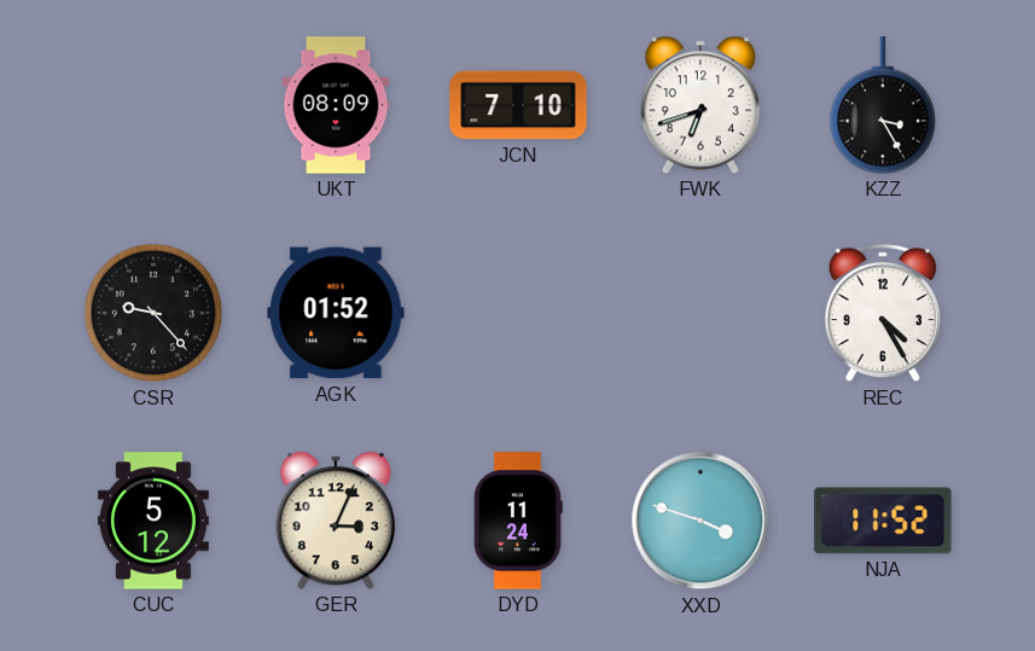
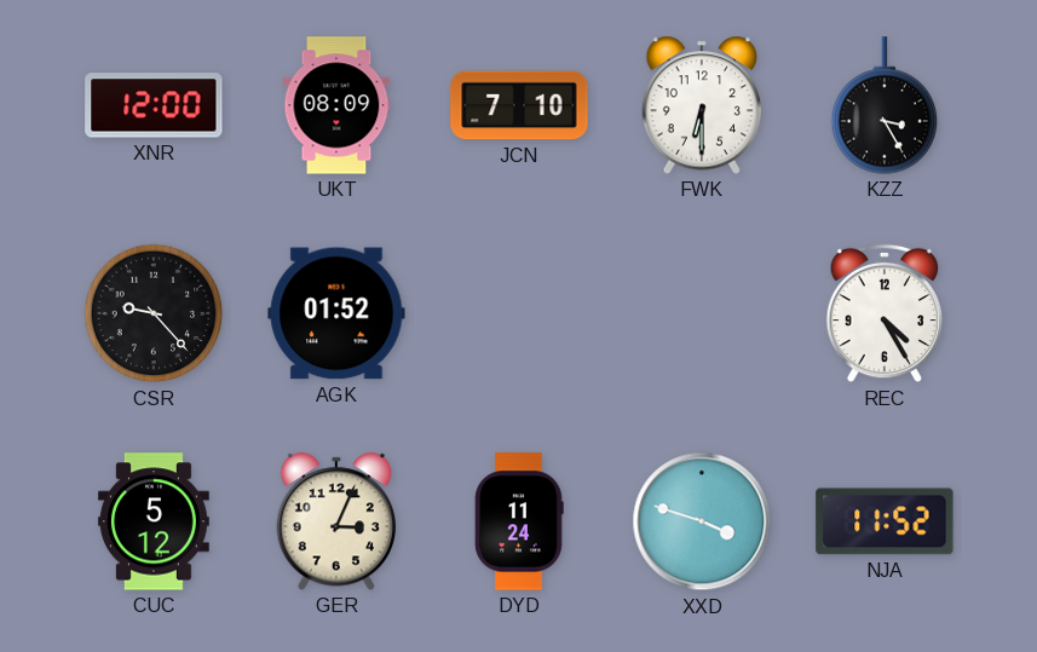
XNR: none -> 12:00 (154, 105)
FWK: 6:42 -> 6:30 (702, 105)
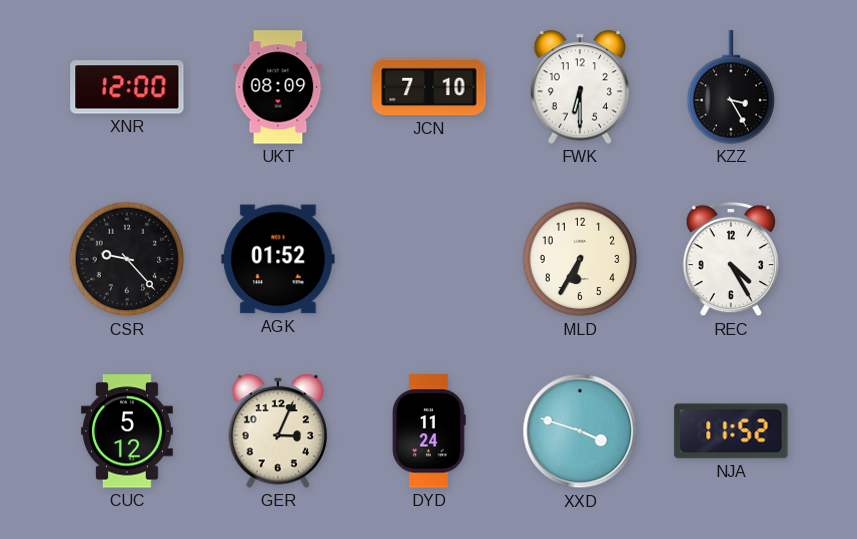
MLD: none -> 6:35 (580, 259)
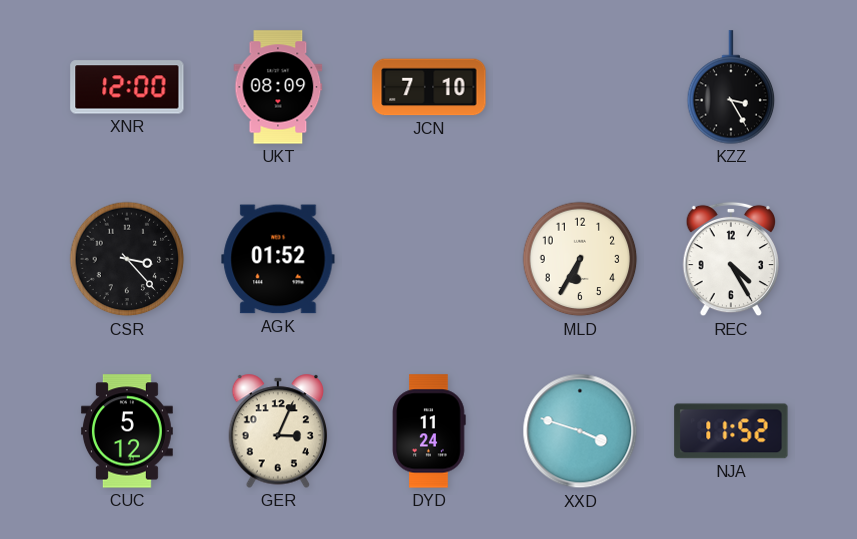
FWK: 6:30 -> none (580, 87)
CSR: 9:23 -> 3:23 (127, 259)
